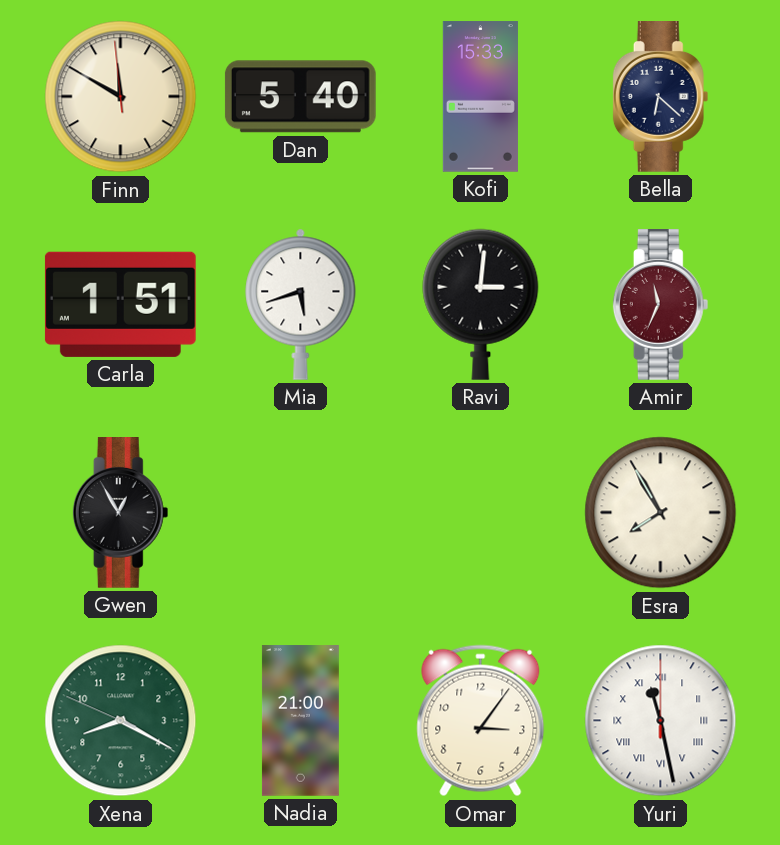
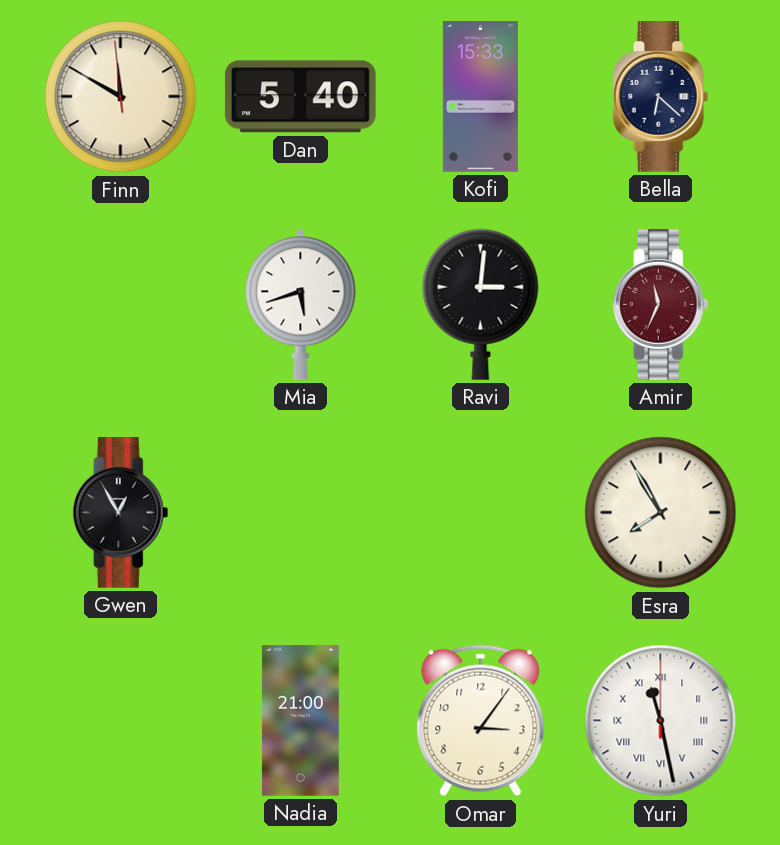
Carla: 1:51 -> none (120, 304)
Xena: 8:19 -> none (121, 721)
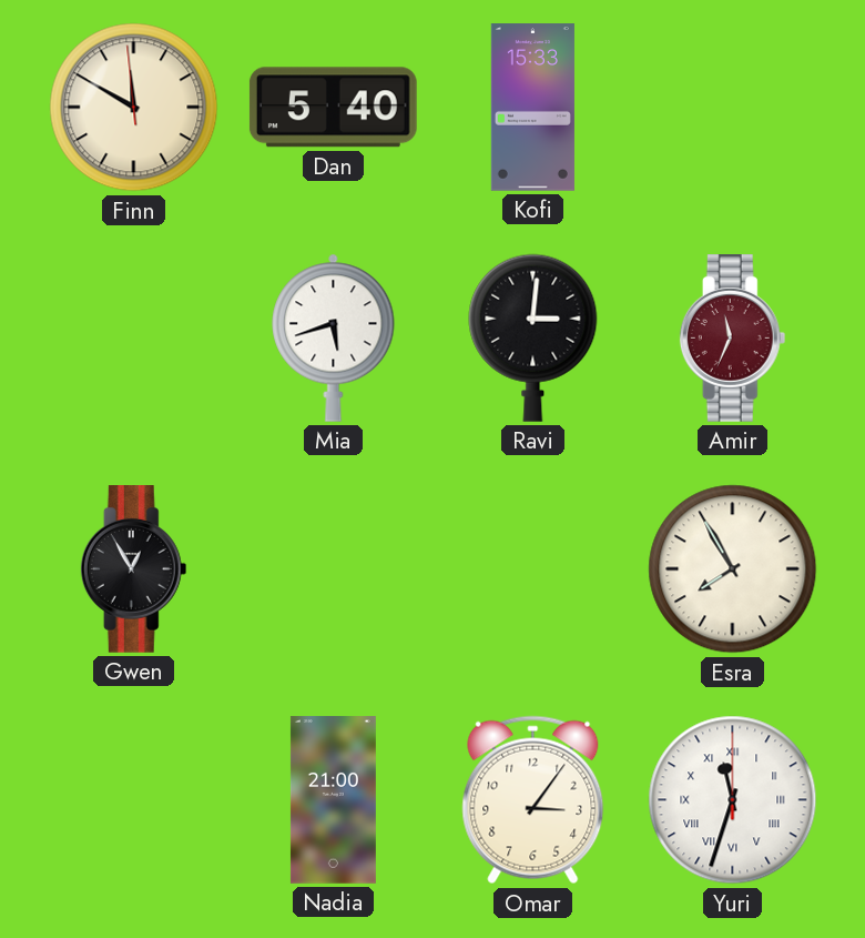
Bella: 6:22 -> none (661, 97)
Yuri: 11:28 -> 11:33 (733, 800)
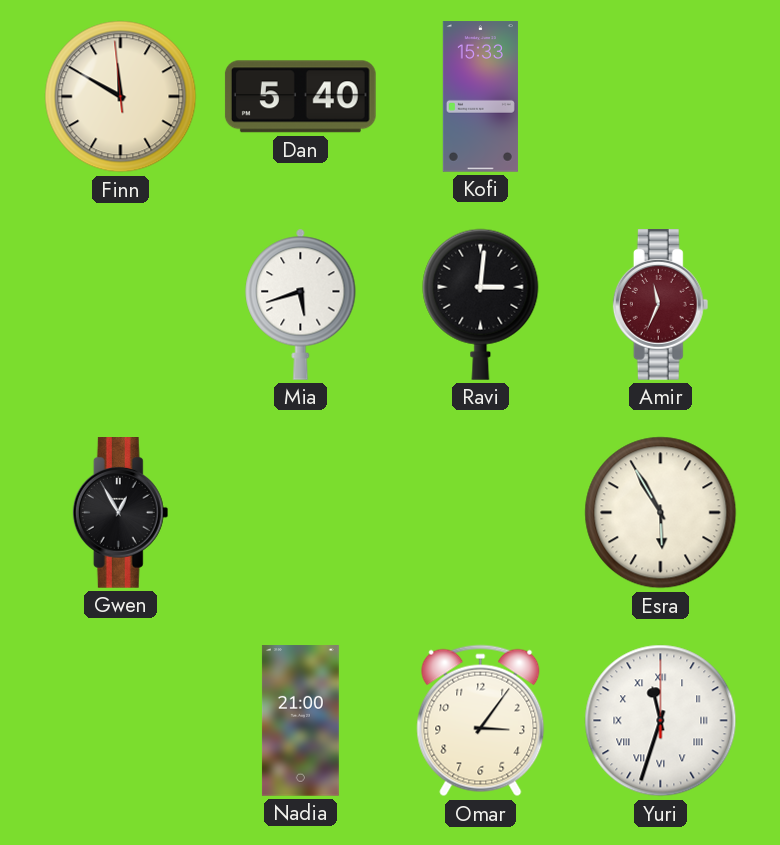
Esra: 7:55 -> 5:55 (661, 513)
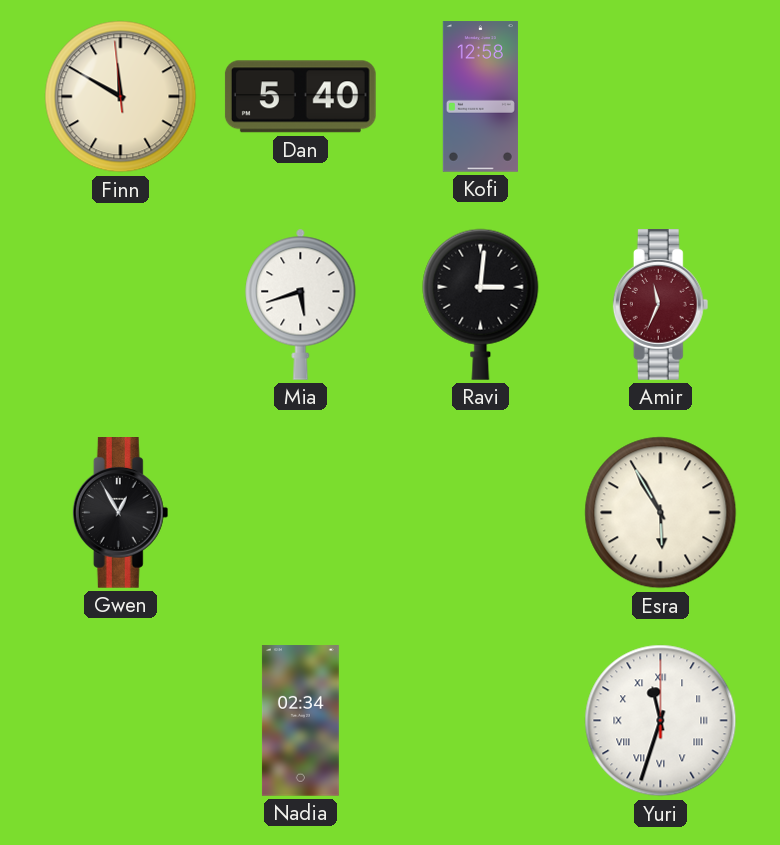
Kofi: 15:33 -> 12:58 (480, 97)
Nadia: 21:00 -> 02:34 (300, 721)
Omar: 3:06 -> none (481, 721)
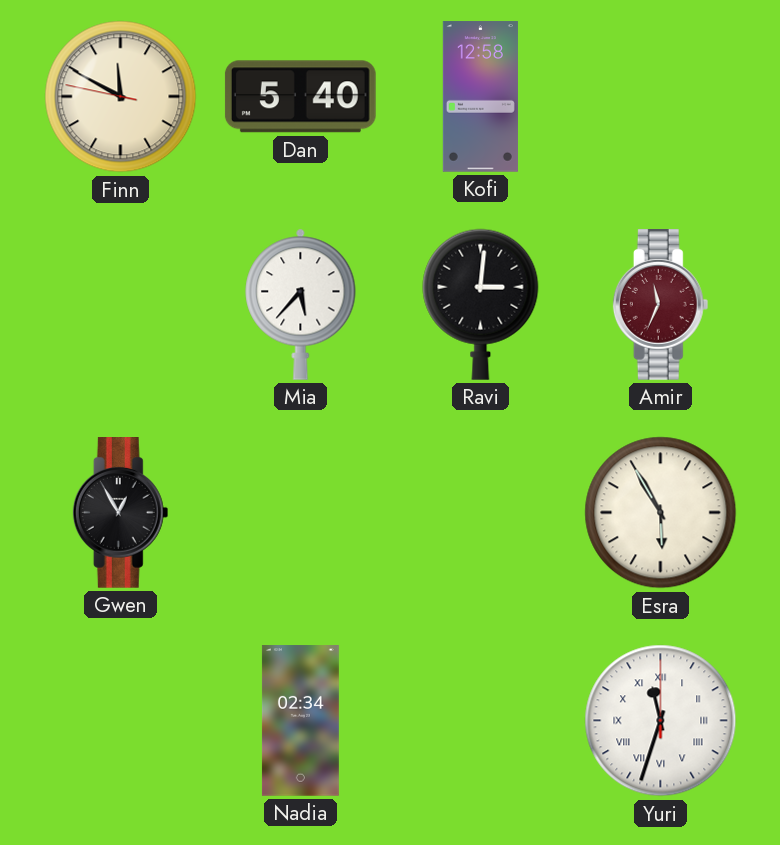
Finn: 11:49:59 -> 11:49:47 (121, 97)
Mia: 5:42 -> 5:37 (301, 304)
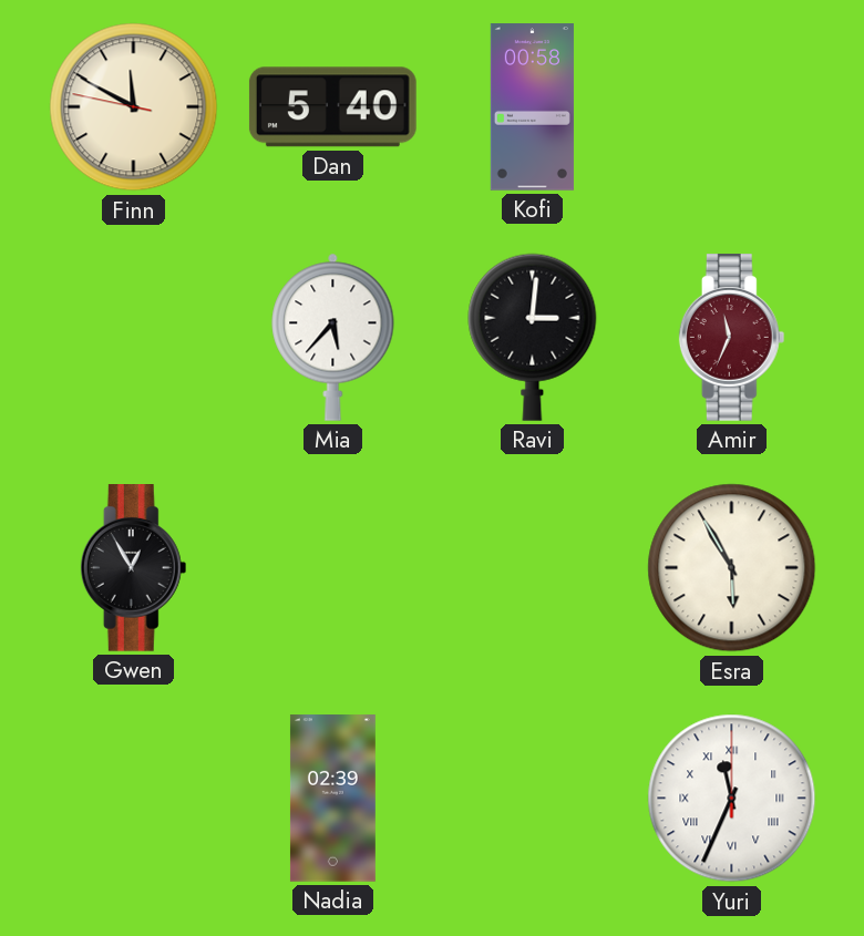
Kofi: 12:58 -> 00:58 (532, 107)
Nadia: 02:34 -> 02:39 (332, 799)
Yuri: 11:33 -> 11:34 (732, 799)
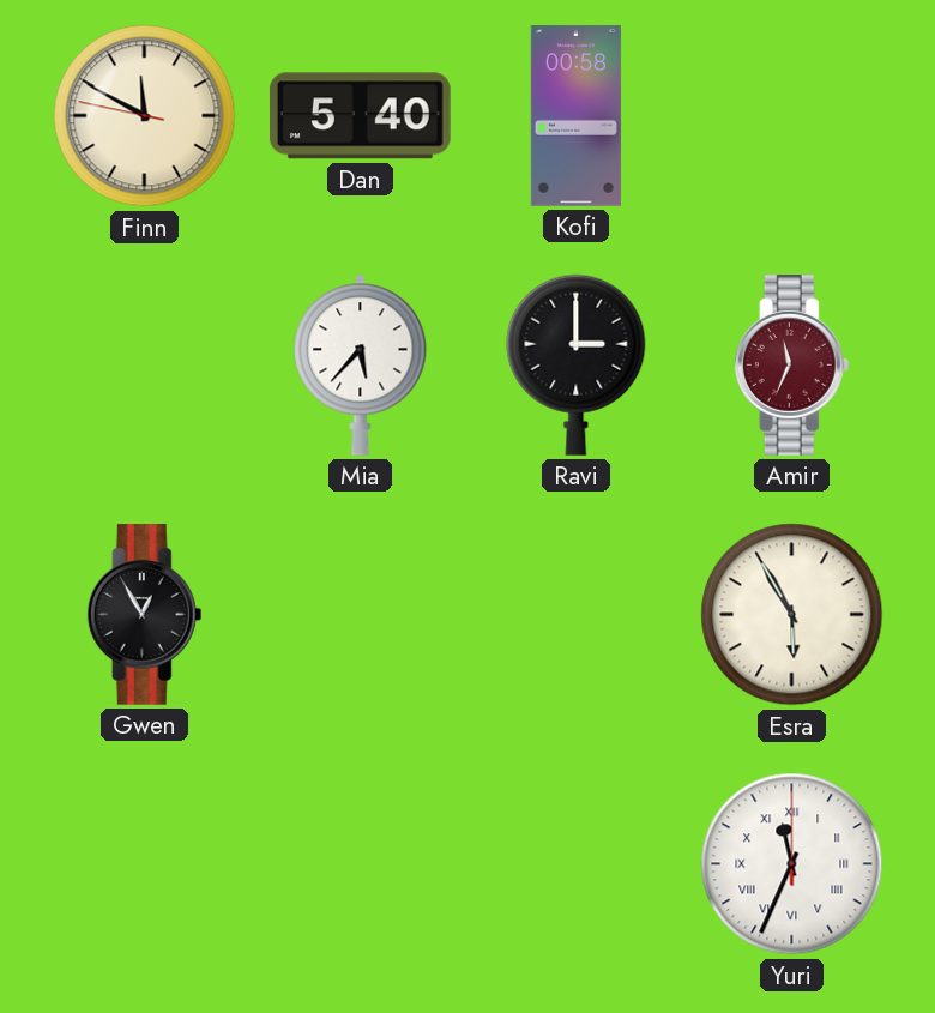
Ravi: 3:01 -> 3:00 (577, 364)
Nadia: 02:39 -> none (332, 799)
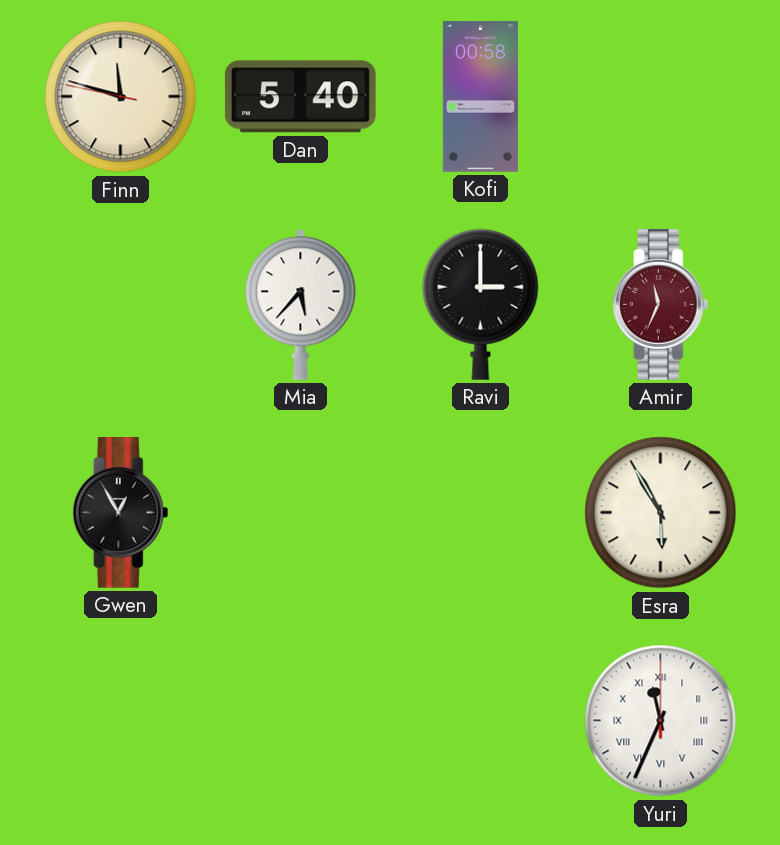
Finn: 11:49 -> 11:47 (121, 97)
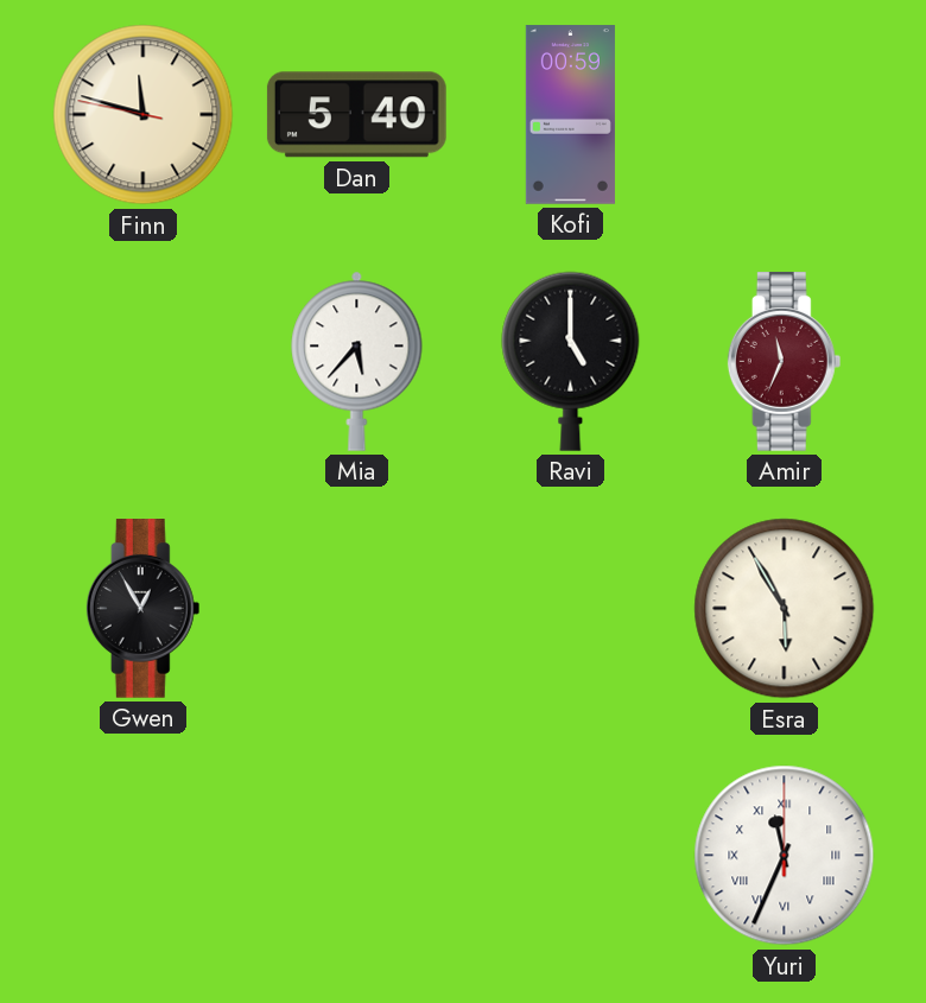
Kofi: 00:58 -> 00:59 (570, 115)
Ravi: 3:00 -> 5:00 (571, 361)
